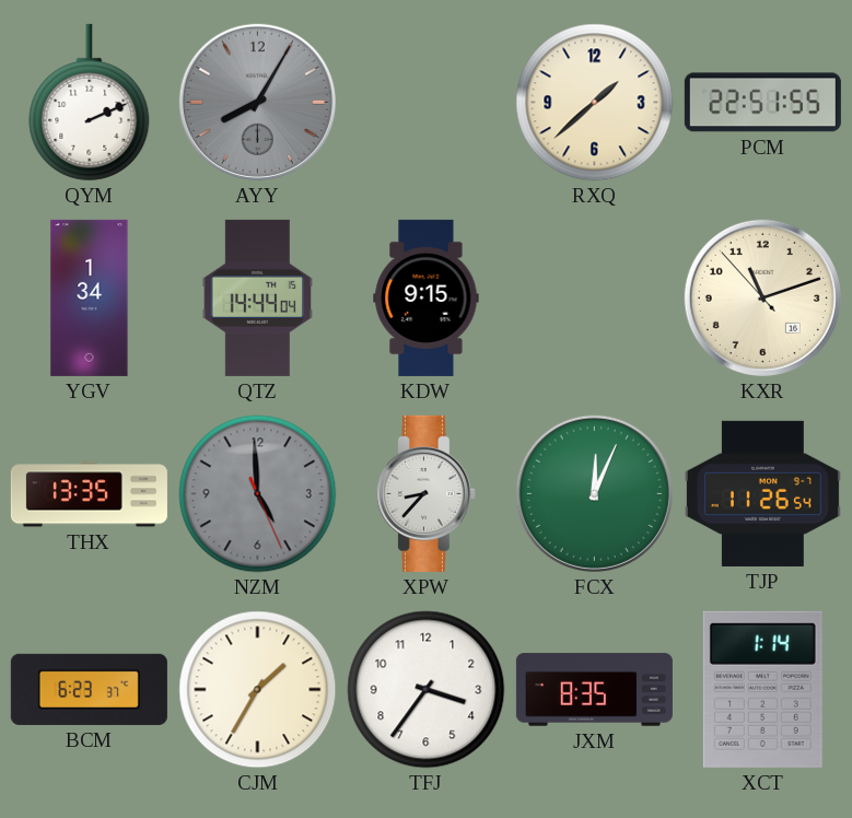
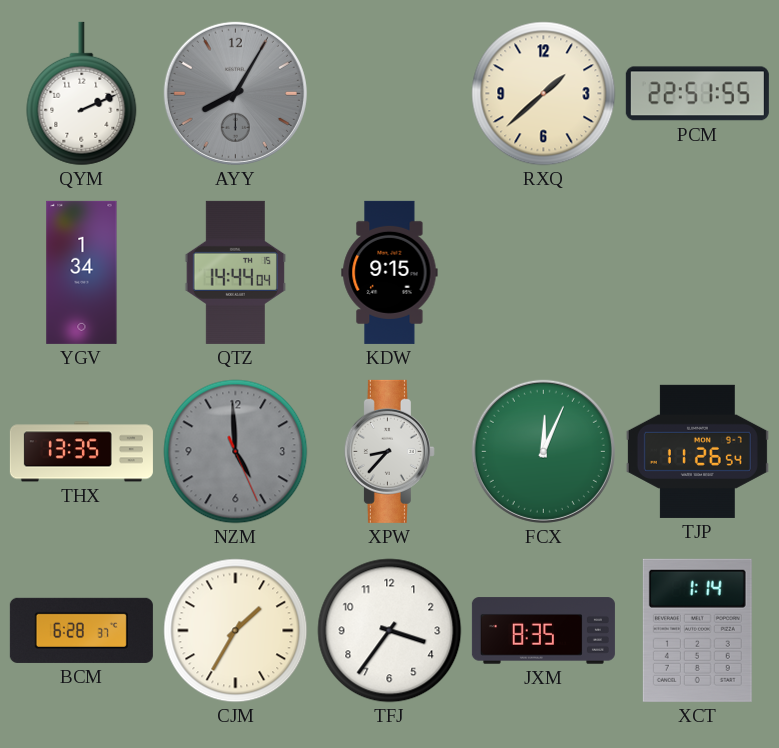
KXR: 11:11 -> none (762, 297)
BCM: 6:23 -> 6:28 (81, 630)
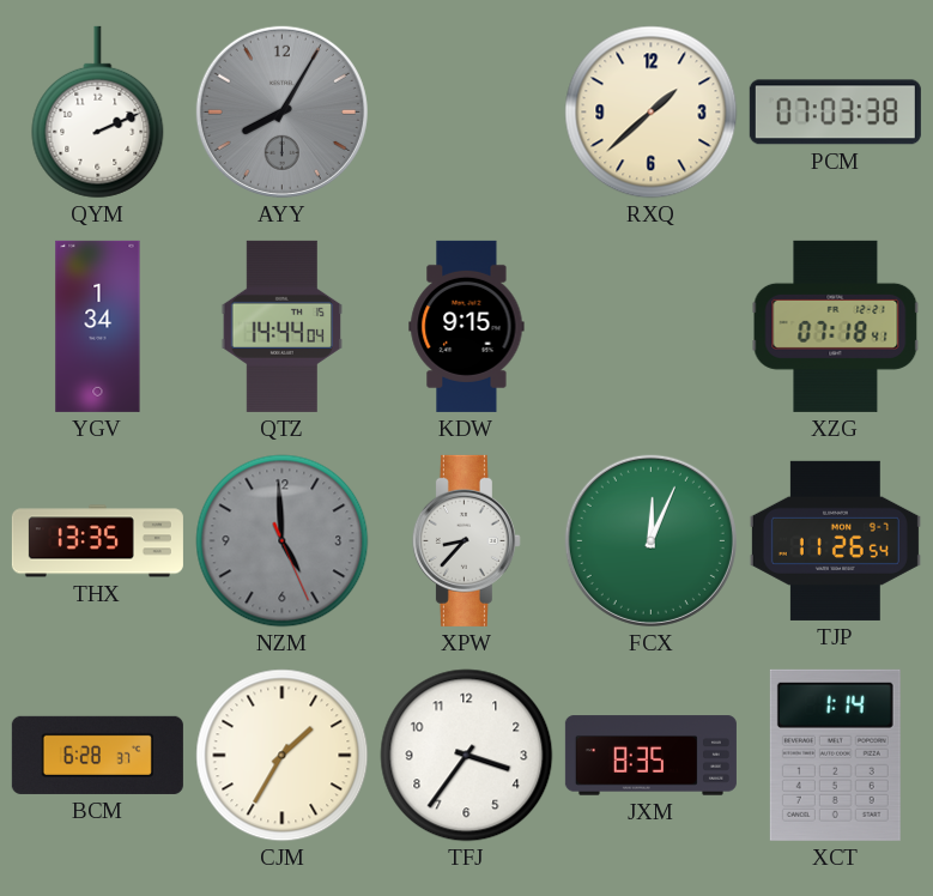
PCM: 22:51 -> 07:03 (835, 113)
XZG: none -> 07:18 (836, 326)
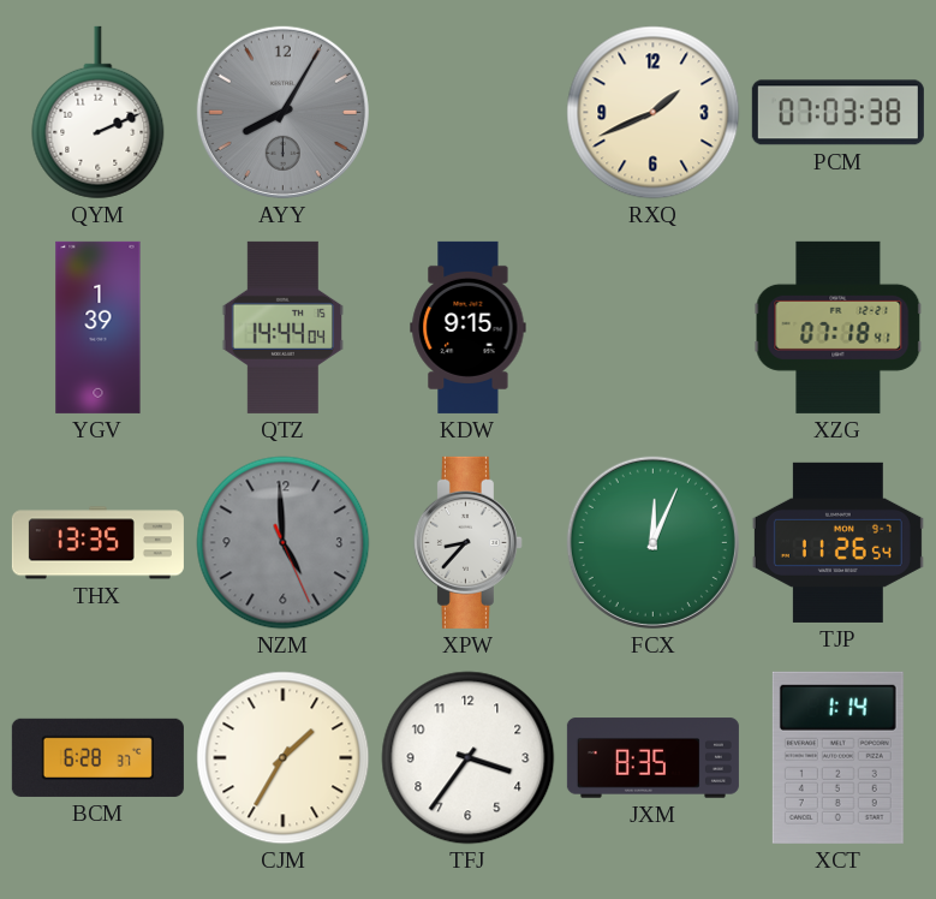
RXQ: 1:38 -> 1:41 (654, 113)
YGV: 1:34 -> 1:39 (99, 327)
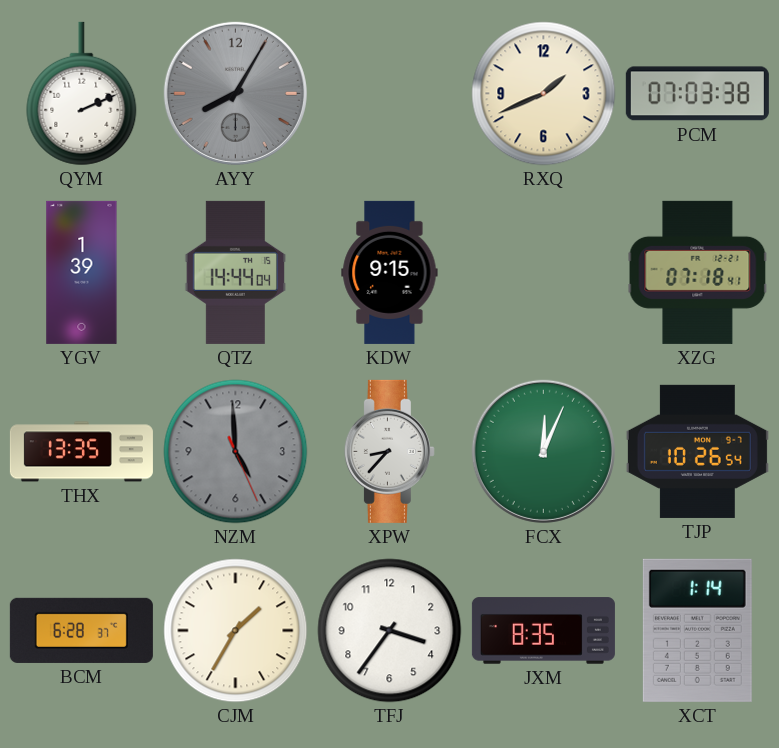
TJP: 11:26 -> 10:26 (697, 451)
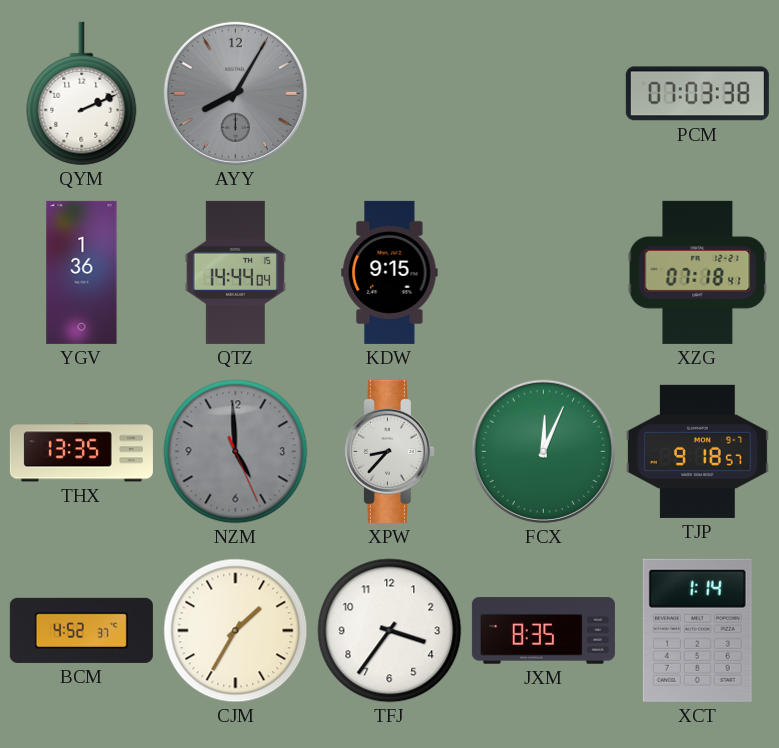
RXQ: 1:41 -> none (544, 94)
YGV: 1:39 -> 1:36 (82, 272)
TJP: 10:26 -> 9:18 (697, 451)
BCM: 6:28 -> 4:52 (81, 630)
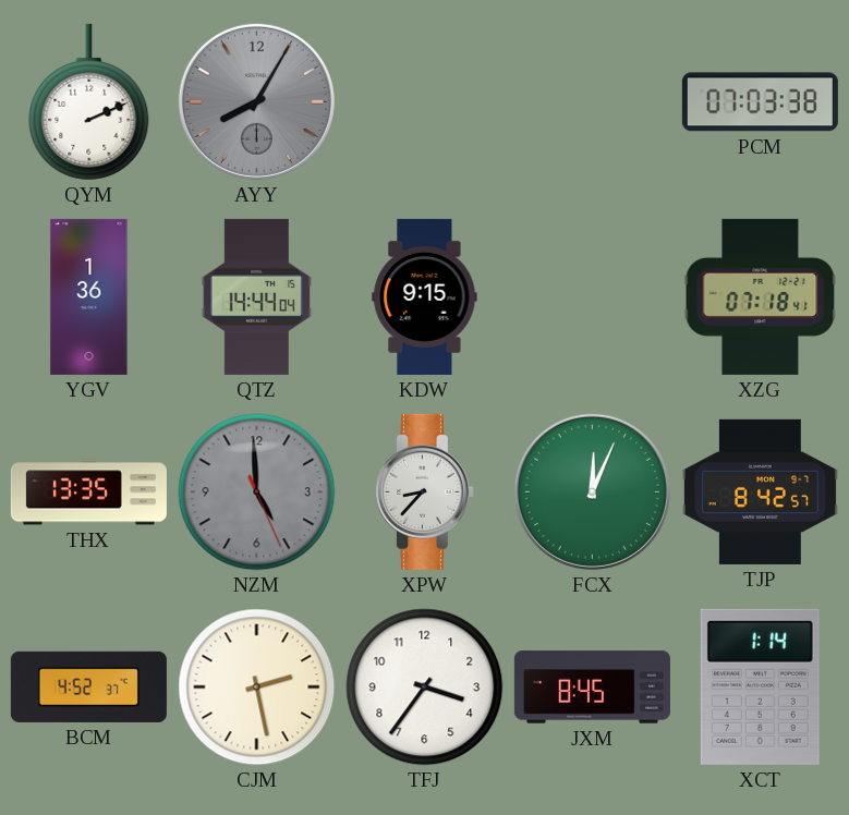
TJP: 9:18 -> 8:42 (760, 491)
CJM: 1:35 -> 2:28 (257, 688)
JXM: 8:35 -> 8:45 (592, 688)
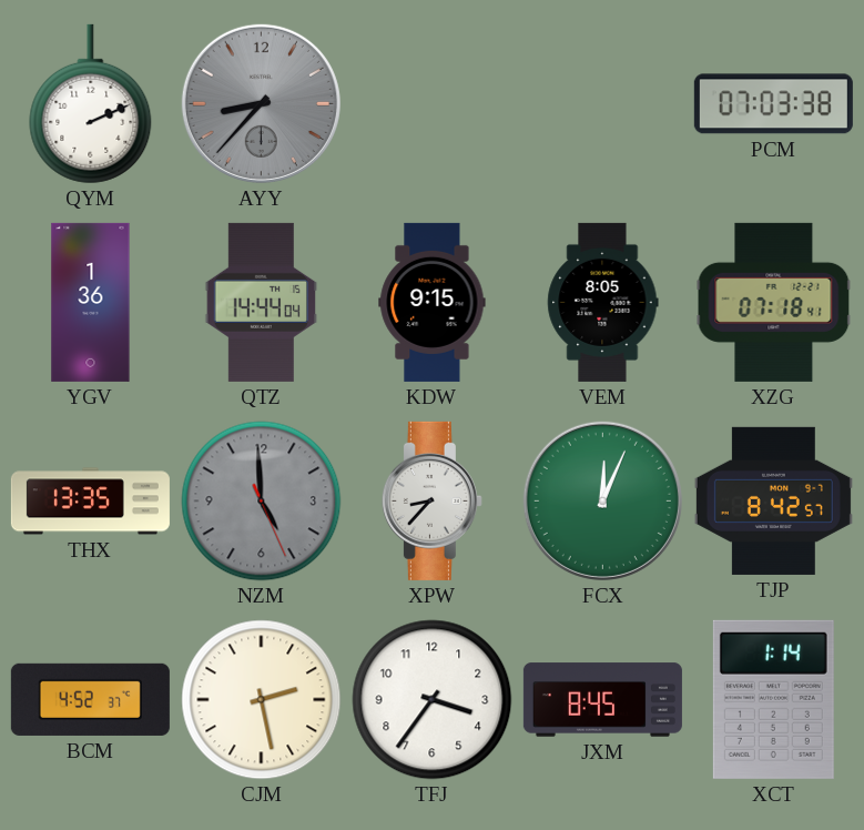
AYY: 8:05 -> 8:37 (261, 103)
VEM: none -> 8:05 (603, 302)
